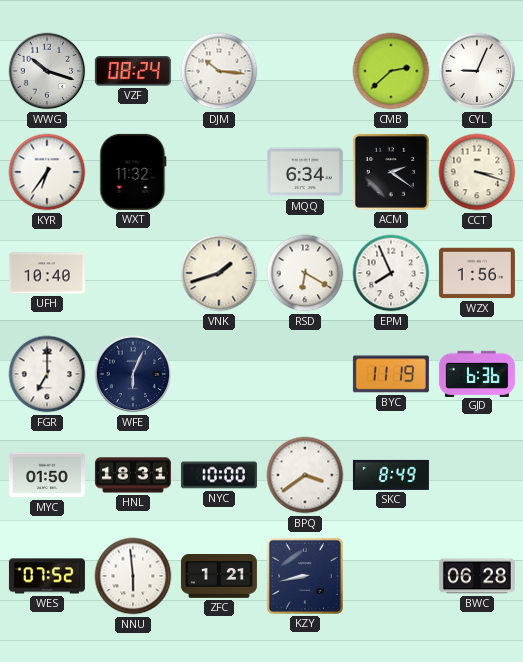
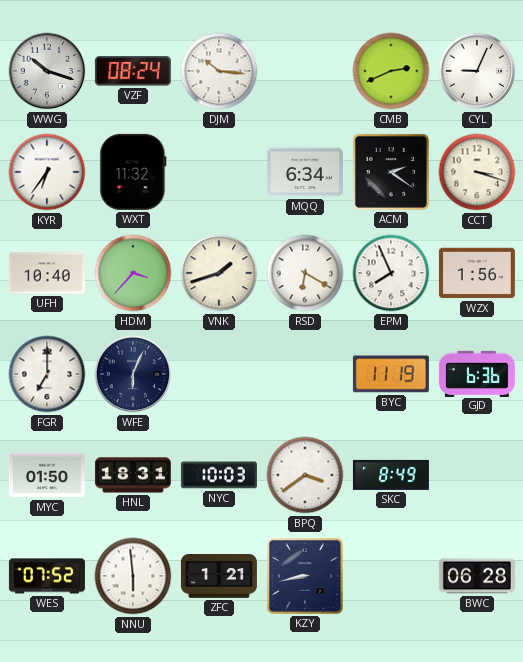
CMB: 2:38 -> 2:41 (391, 71)
HDM: none -> 3:37 (133, 273)
NYC: 10:00 -> 10:03 (219, 475)
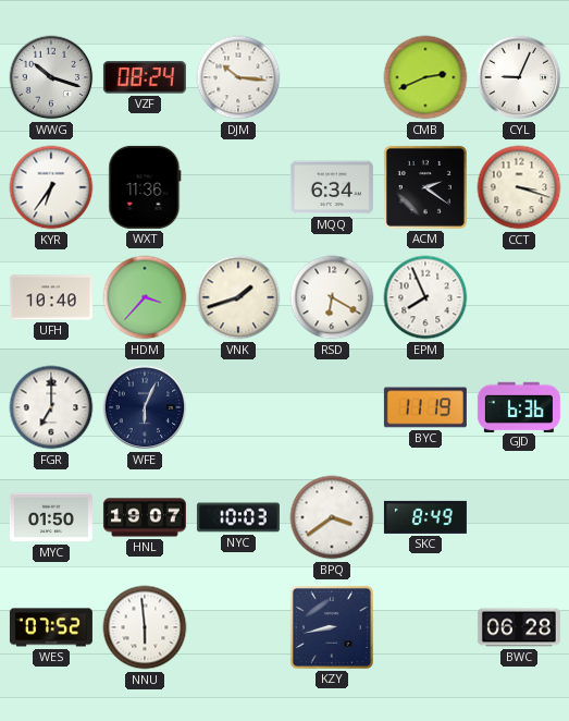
WXT: 11:32 -> 11:36 (145, 187)
WZX: 1:56 -> none (477, 273)
HNL: 18:31 -> 19:07 (145, 517)
ZFC: 1:21 -> none (219, 576)
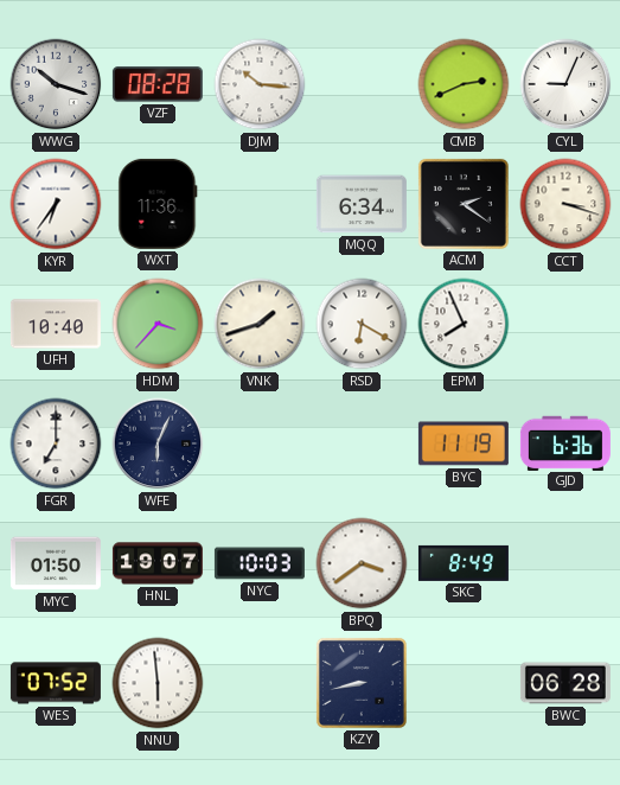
VZF: 08:24 -> 08:28 (158, 84)
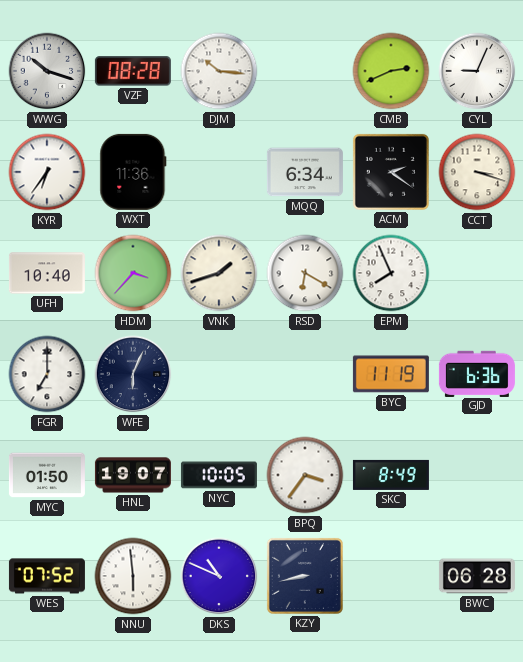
NYC: 10:03 -> 10:05 (219, 475)
BPQ: 3:39 -> 3:36 (305, 475)
DKS: none -> 10:49 (219, 576)
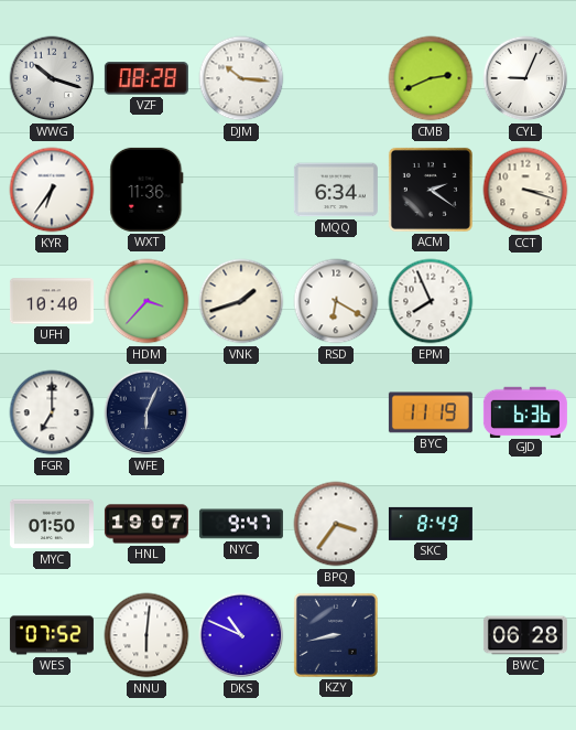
NYC: 10:05 -> 9:47 (241, 524)
NNU: 5:59 -> 6:01 (146, 635)
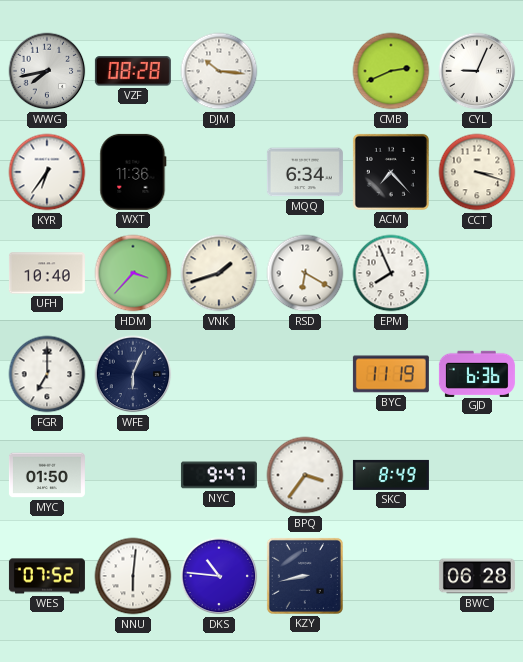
WWG: 10:18 -> 7:43 (47, 71)
ACM: 2:21 -> 7:23 (391, 172)
HNL: 19:07 -> none (146, 524)
DKS: 10:49 -> 10:46 (219, 576)
